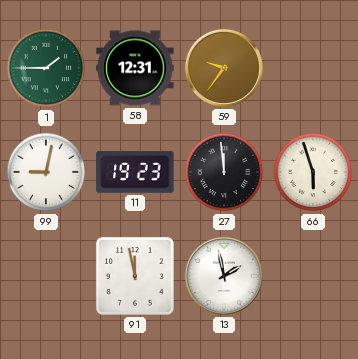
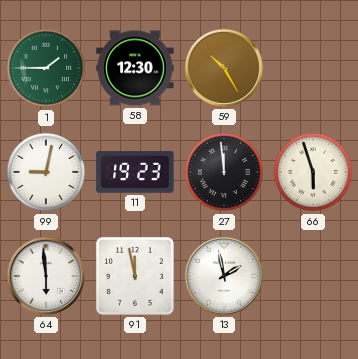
58: 12:31 -> 12:30 (135, 68)
59: 9:36 -> 10:25 (224, 68)
64: none -> 5:59 (46, 276)
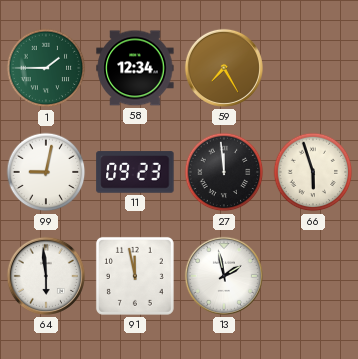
58: 12:30 -> 12:34 (135, 68)
59: 10:25 -> 7:25 (224, 68)
11: 19:23 -> 09:23 (135, 172)
